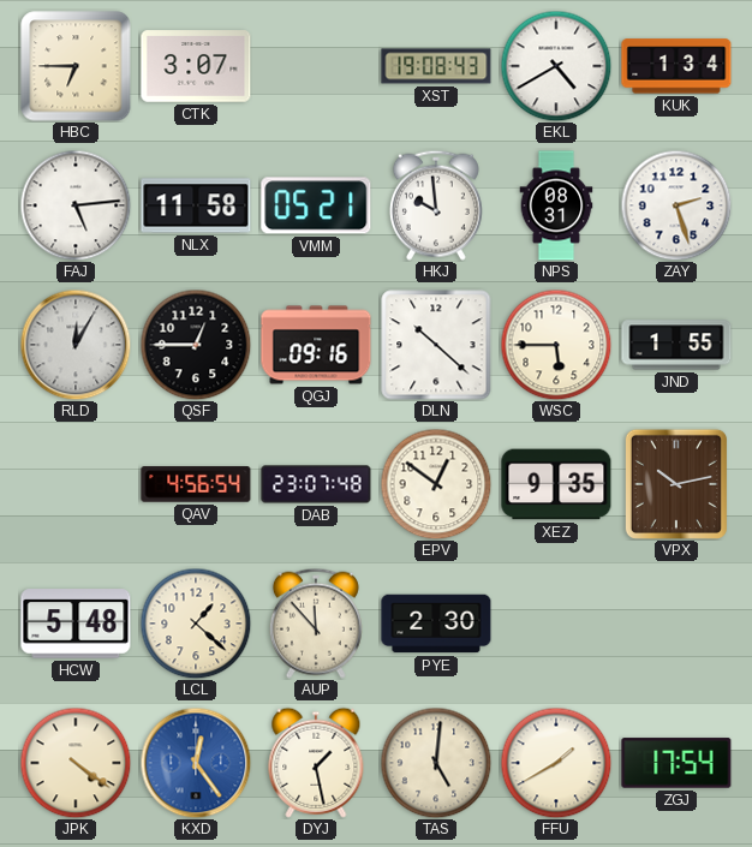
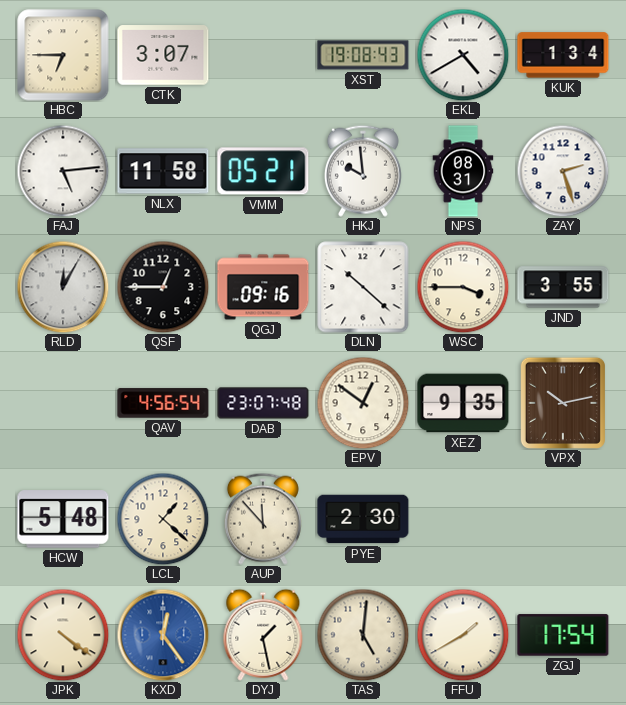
WSC: 5:45 -> 3:45 (463, 287)
JND: 1:55 -> 3:55 (563, 287)
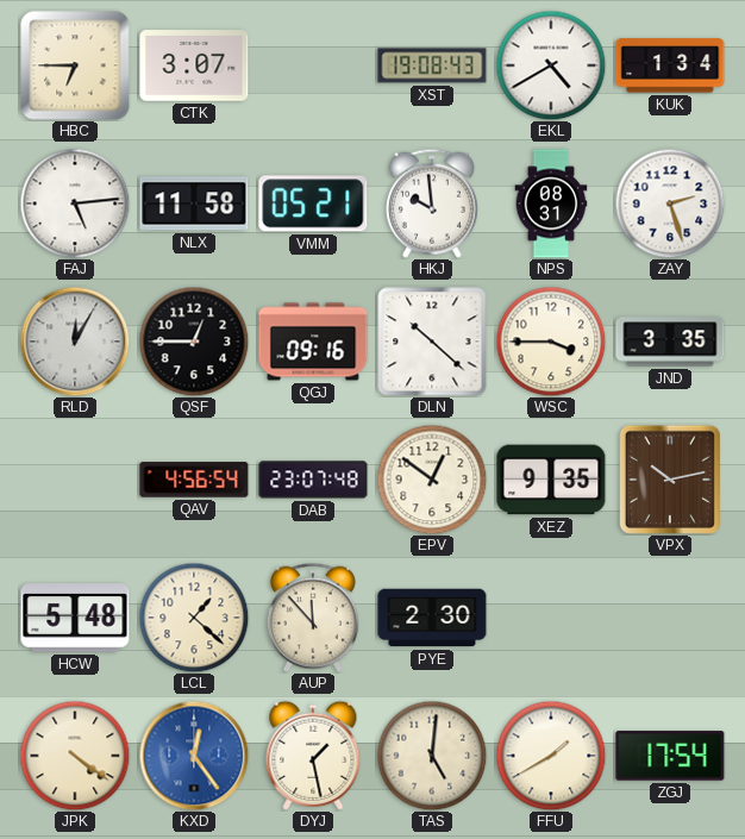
JND: 3:55 -> 3:35 (670, 342)
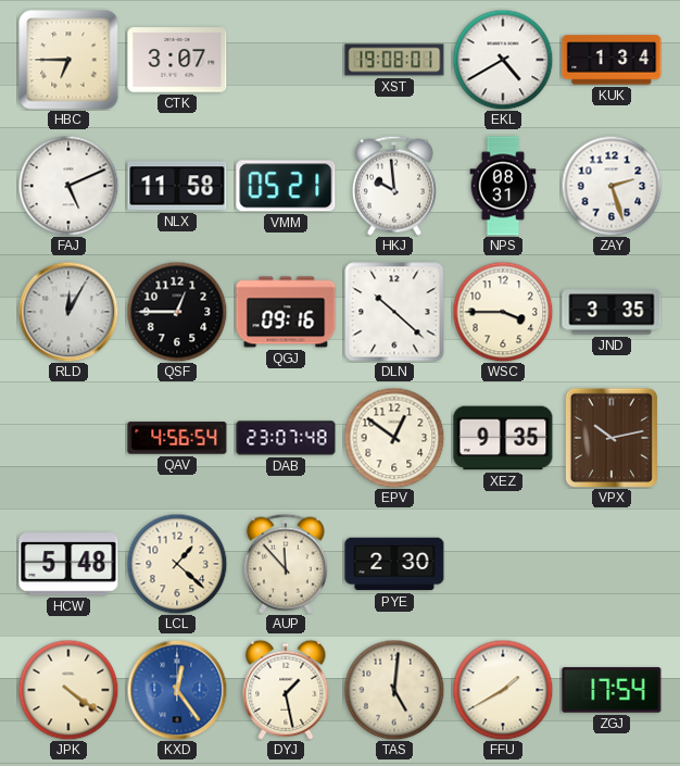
XST: 19:08:43 -> 19:08:01 (394, 60)
FAJ: 5:14 -> 5:11 (68, 186)
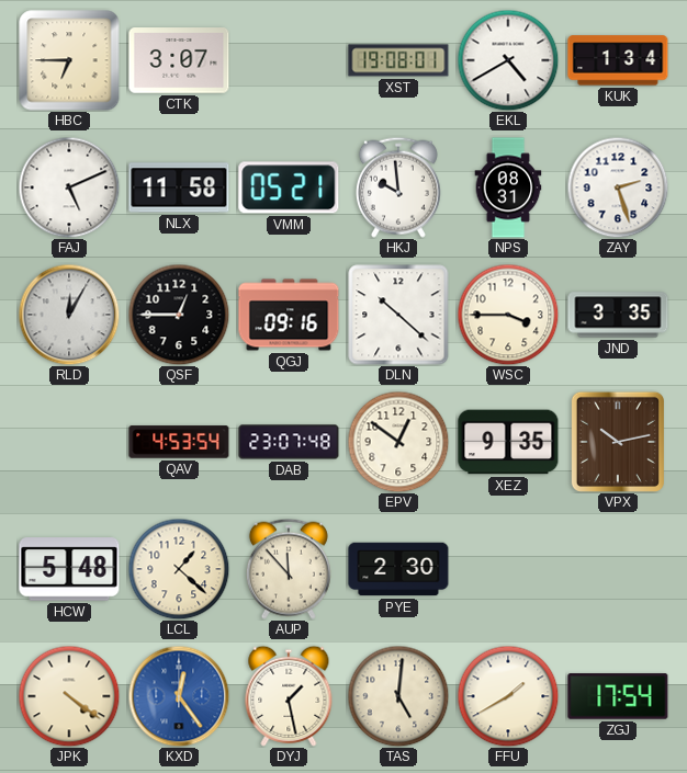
QAV: 4:56 -> 4:53 (179, 442)
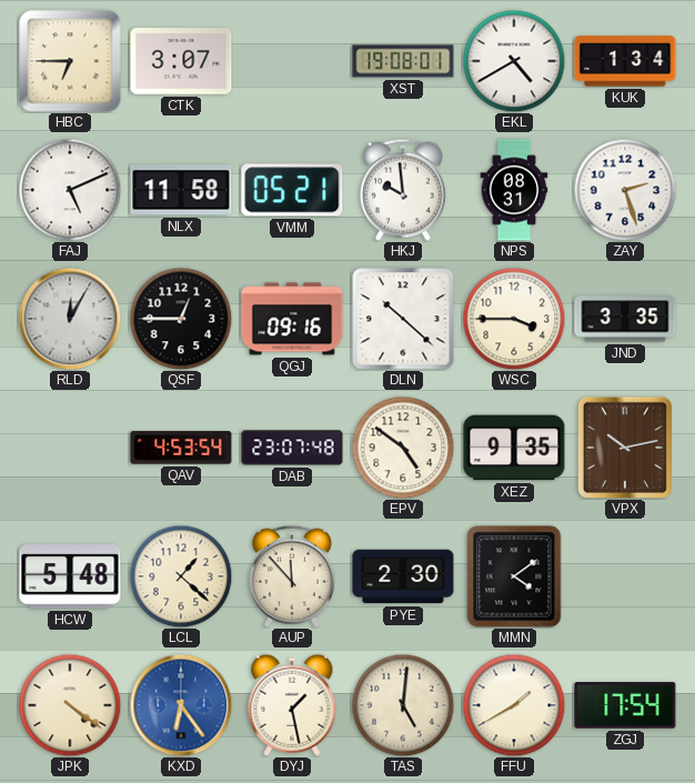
EPV: 12:51 -> 4:51 (403, 448)
MMN: none -> 4:09 (514, 576)
KXD: 12:24 -> 6:24 (181, 705)
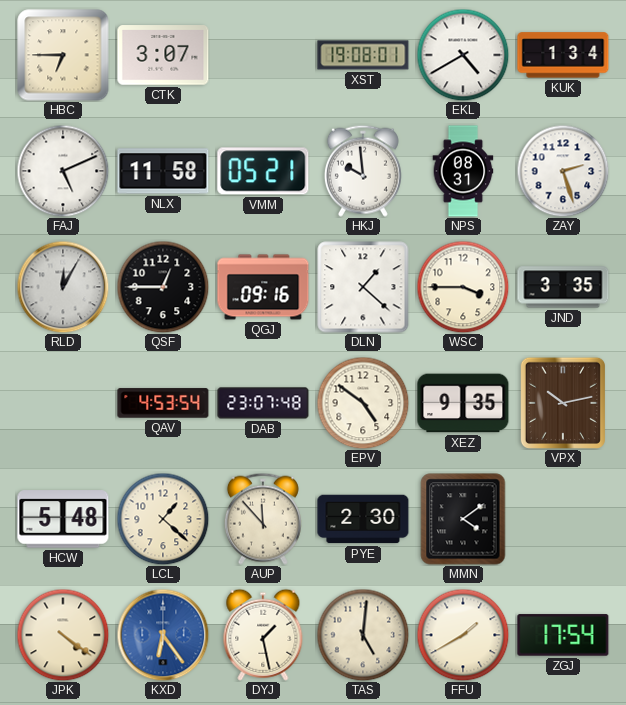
DLN: 10:22 -> 1:22 (363, 287)
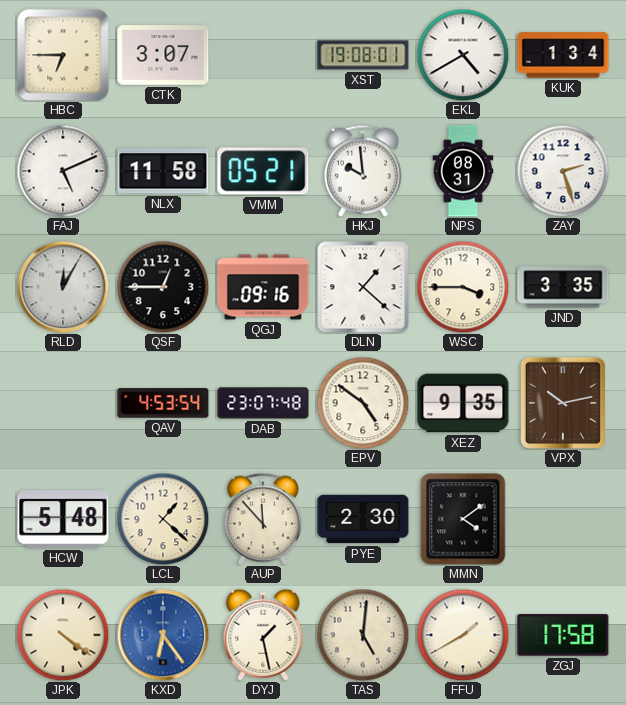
ZGJ: 17:54 -> 17:58 (563, 635)
